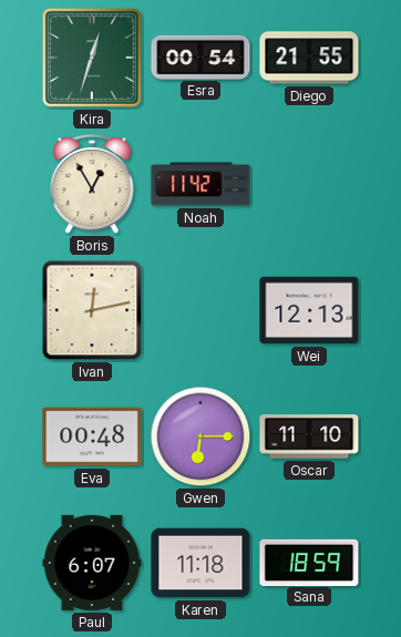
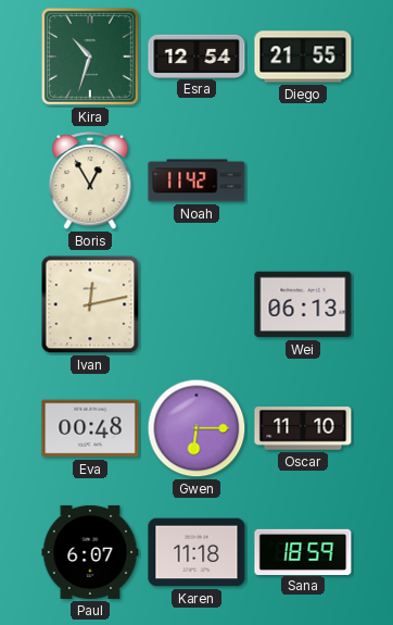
Kira: 12:33 -> 10:33 (90, 57)
Esra: 00:54 -> 12:54 (196, 55)
Wei: 12:13 -> 06:13 (303, 304)
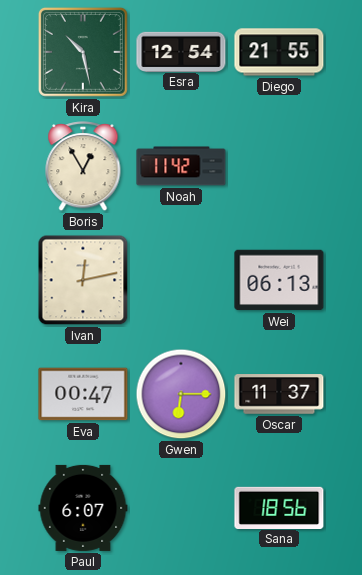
Kira: 10:33 -> 10:28 (83, 52)
Eva: 00:48 -> 00:47 (83, 394)
Oscar: 11:10 -> 11:37 (279, 394)
Karen: 11:18 -> none (196, 552)
Sana: 18:59 -> 18:56 (279, 507)
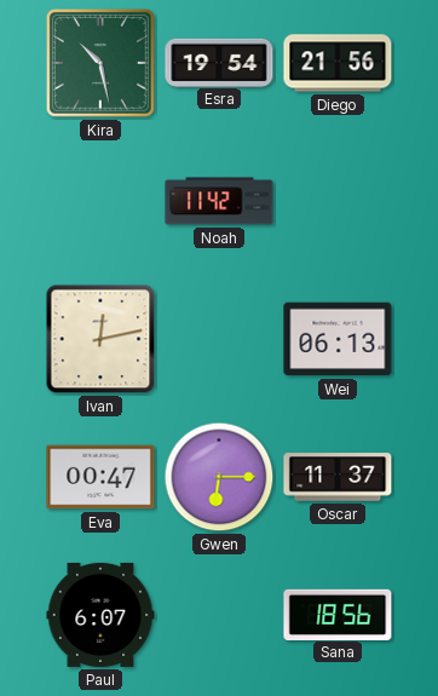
Esra: 12:54 -> 19:54 (219, 62)
Diego: 21:55 -> 21:56 (338, 63)
Boris: 12:55 -> none (83, 167)
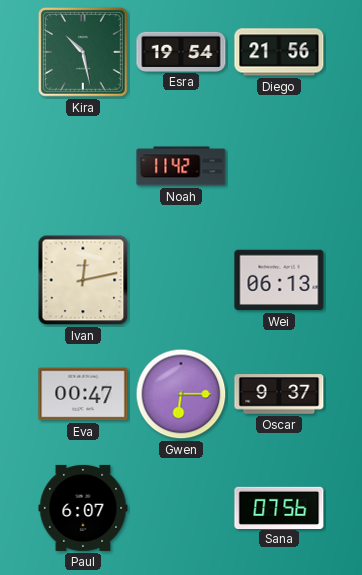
Oscar: 11:37 -> 9:37 (279, 394)
Sana: 18:56 -> 07:56 (279, 507)
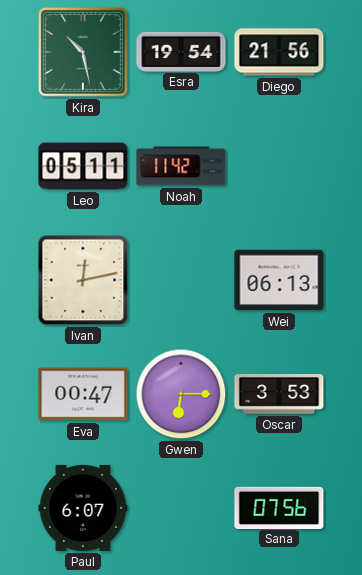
Leo: none -> 05:11 (83, 166)
Oscar: 9:37 -> 3:53 (279, 394)
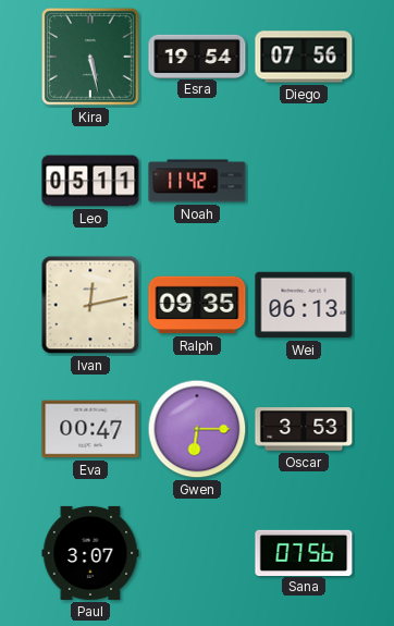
Kira: 10:28 -> 5:28 (90, 57)
Diego: 21:56 -> 07:56 (304, 57)
Ralph: none -> 09:35 (197, 305)
Paul: 6:07 -> 3:07 (90, 553)
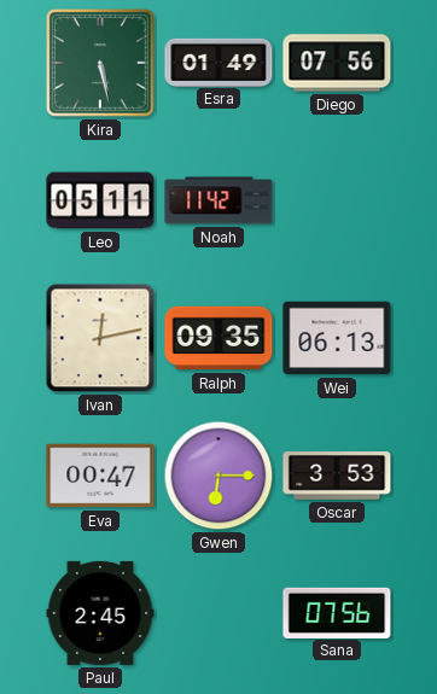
Esra: 19:54 -> 01:49 (218, 62)
Paul: 3:07 -> 2:45 (100, 613)
